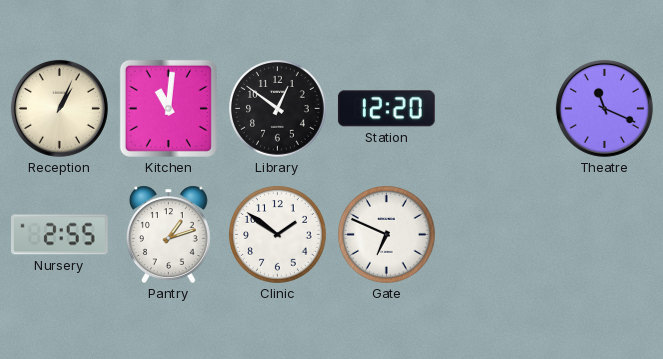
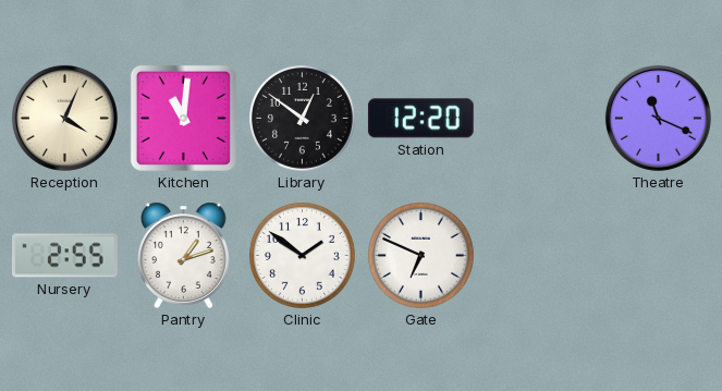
Reception: 1:04 -> 4:04 (64, 118)
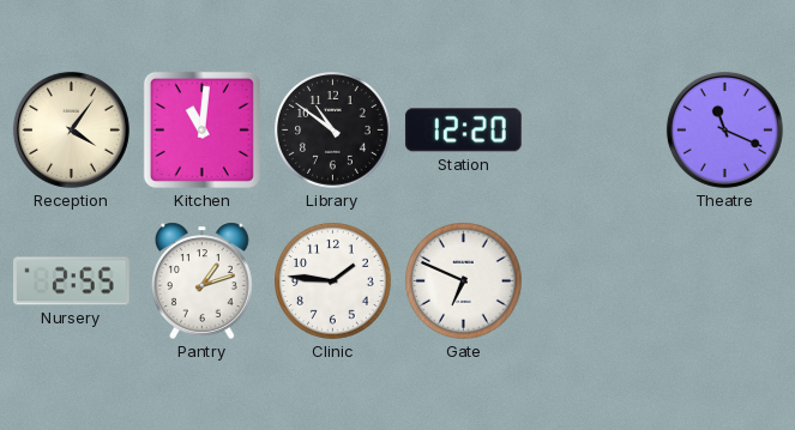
Reception: 4:04 -> 4:06 (71, 129)
Library: 12:51 -> 10:51 (333, 131)
Clinic: 1:51 -> 1:46 (333, 281)
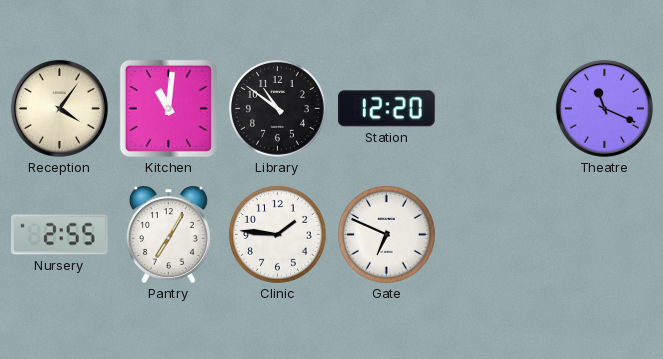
Pantry: 1:12 -> 7:05 (168, 234)
